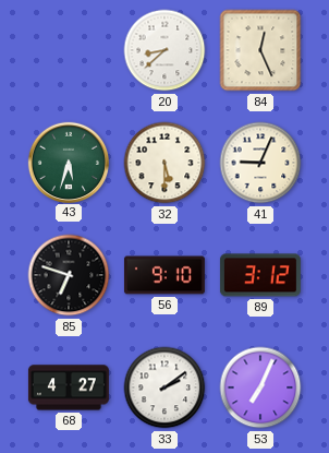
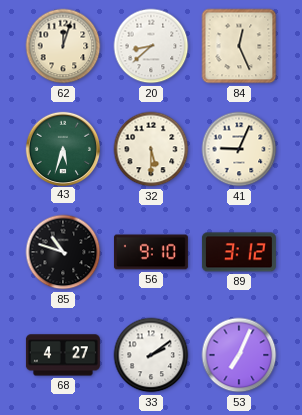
62: none -> 12:03 (63, 46)
85: 6:48 -> 10:48 (63, 252)
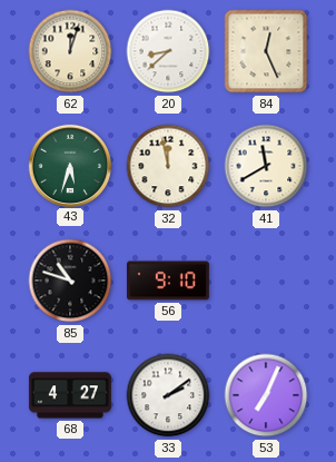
32: 5:30 -> 11:58 (168, 166)
41: 9:04 -> 11:40 (266, 166)
89: 3:12 -> none (239, 252)
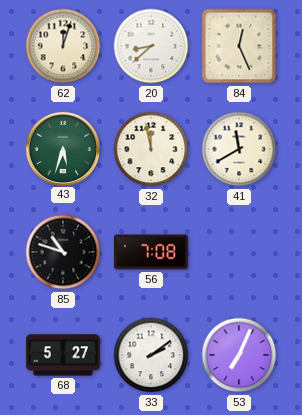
56: 9:10 -> 7:08 (151, 252)
68: 4:27 -> 5:27 (63, 355)
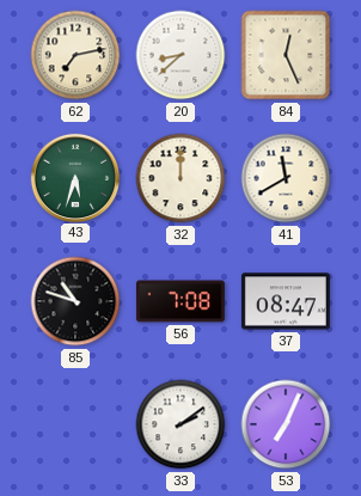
62: 12:03 -> 7:13 (75, 55)
32: 11:58 -> 12:00 (180, 178)
37: none -> 08:47 (286, 301)
68: 5:27 -> none (63, 355)
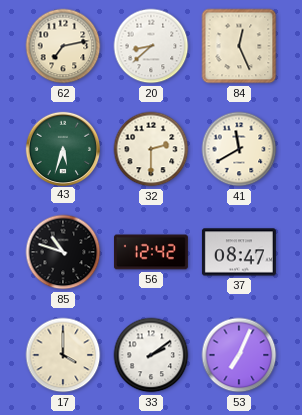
32: 12:00 -> 2:30 (151, 149)
56: 7:08 -> 12:42 (151, 252)
17: none -> 4:00 (63, 355)
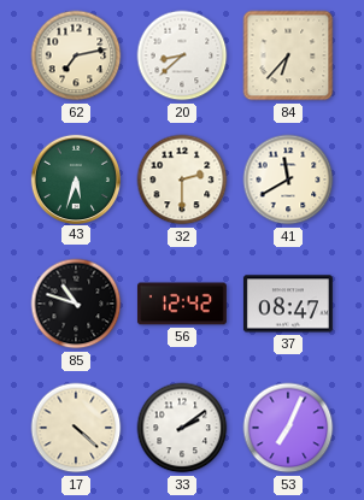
84: 12:26 -> 6:37 (288, 55)
17: 4:00 -> 4:22 (76, 428)
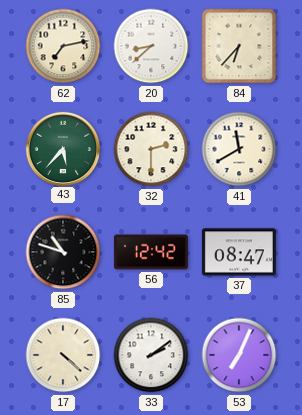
43: 5:33 -> 5:37 (62, 148)
